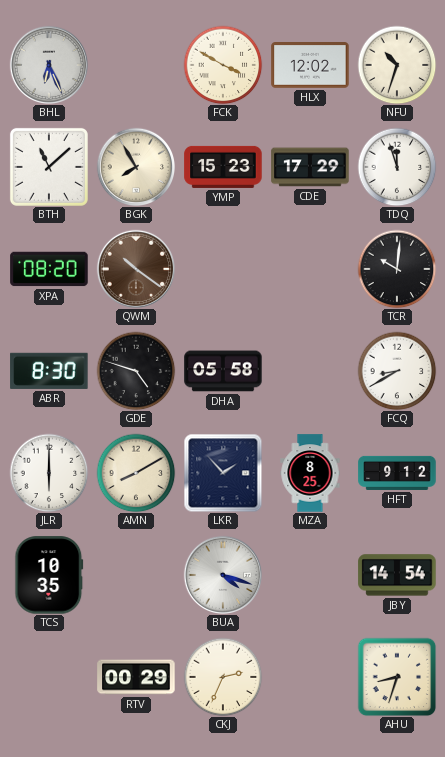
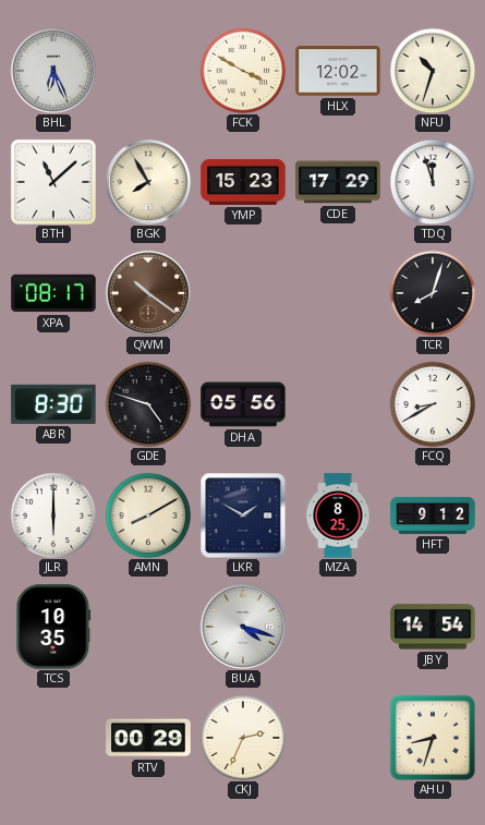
XPA: 08:20 -> 08:17 (53, 293)
TCR: 10:01 -> 8:03 (433, 293)
DHA: 05:58 -> 05:56 (243, 404)
LKR: 1:53 -> 1:50 (243, 515)
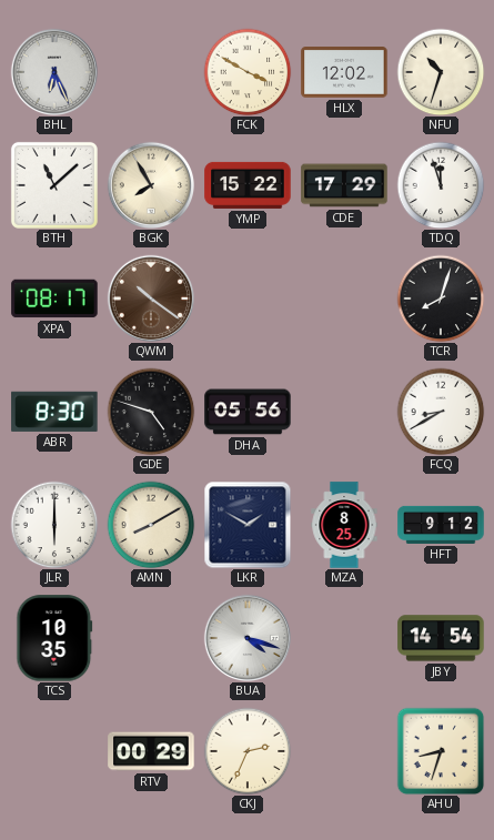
YMP: 15:23 -> 15:22 (248, 185)
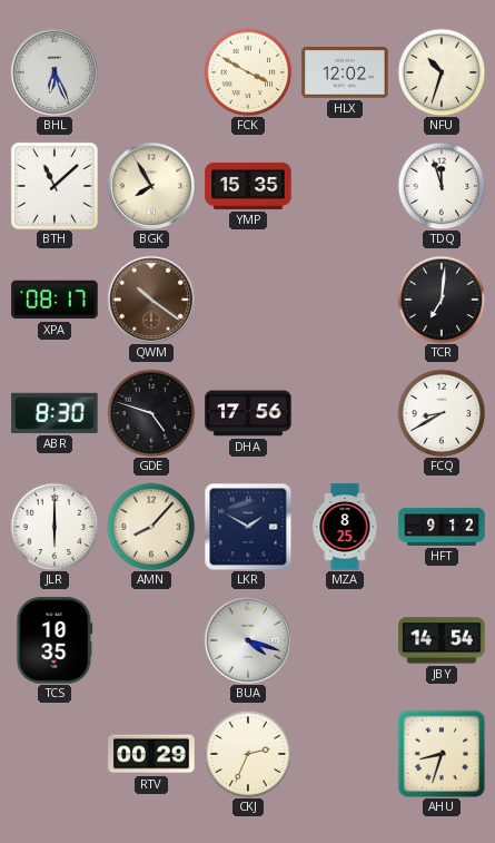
YMP: 15:22 -> 15:35 (248, 186)
CDE: 17:29 -> none (344, 185)
TCR: 8:03 -> 7:01 (442, 300)
DHA: 05:56 -> 17:56 (248, 413)
AMN: 8:10 -> 8:07 (151, 527)
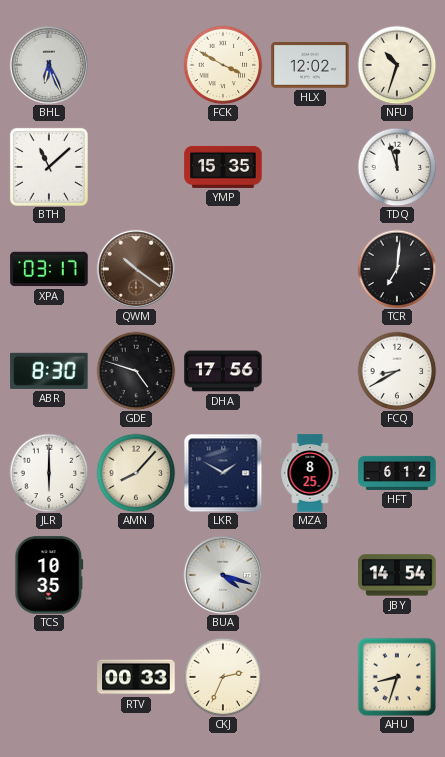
BGK: 7:55 -> none (150, 185)
XPA: 08:17 -> 03:17 (49, 269)
HFT: 9:12 -> 6:12 (397, 473)
RTV: 00:29 -> 00:33 (136, 677)
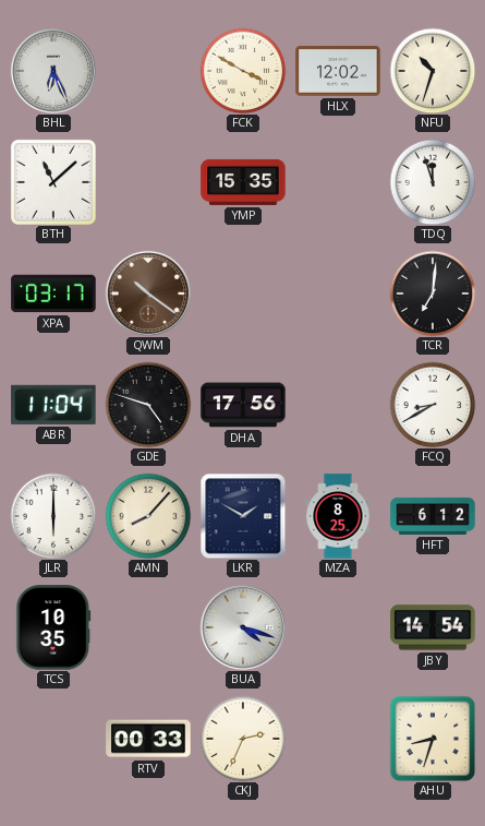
ABR: 8:30 -> 11:04 (53, 405)
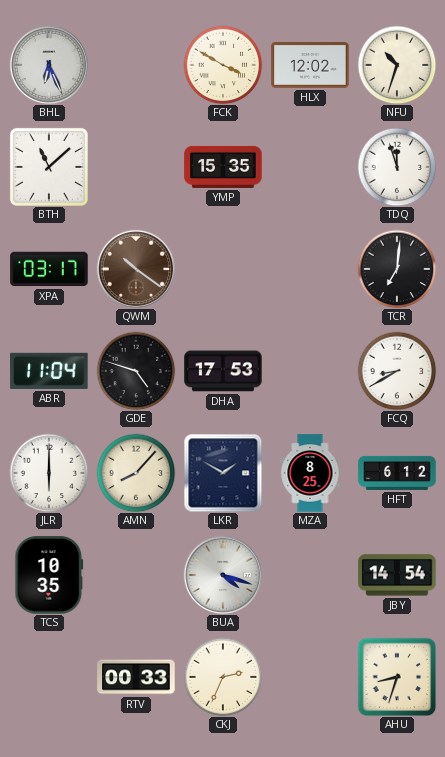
DHA: 17:56 -> 17:53 (223, 371)
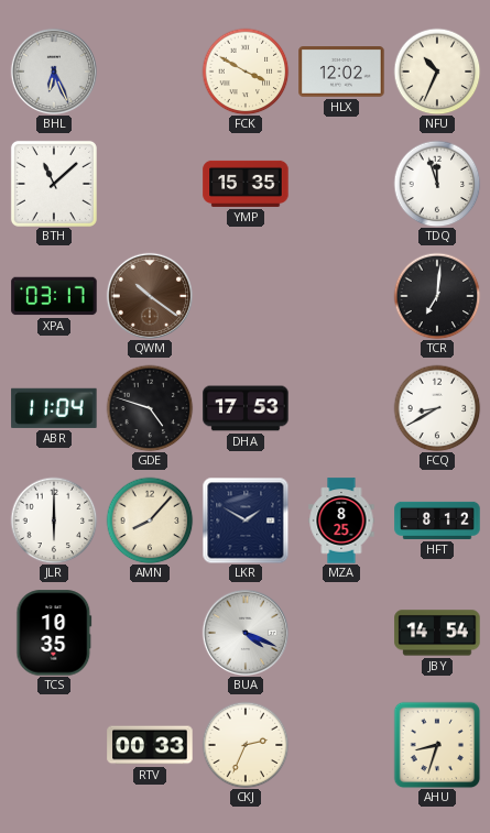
NFU: 10:33 -> 10:34 (437, 72)
HFT: 6:12 -> 8:12 (437, 520)
BUA: 4:18 -> 4:19 (244, 632)
